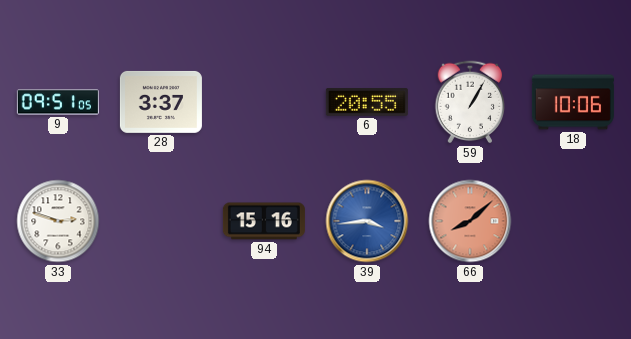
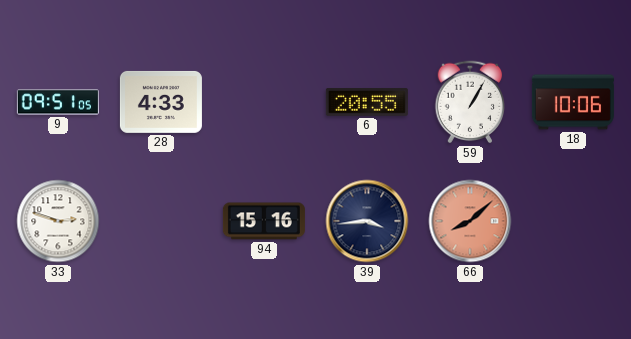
28: 3:37 -> 4:33 (161, 102)
39 dial: blue -> navy (367, 221)
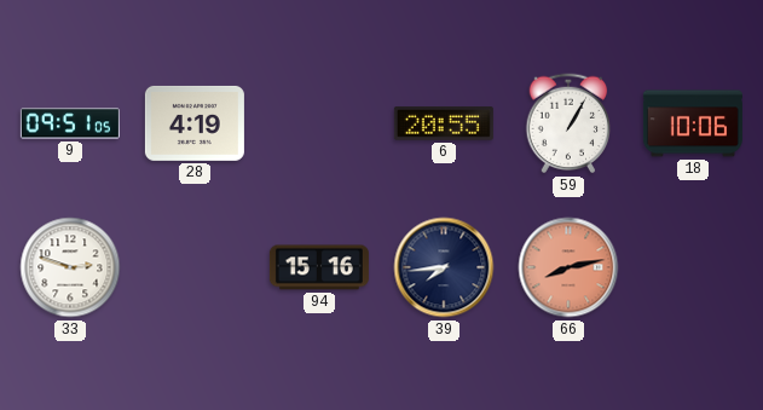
28: 4:33 -> 4:19 (195, 123)
39: 3:44 -> 7:44 (444, 267)
66: 8:08 -> 8:13 (568, 267)
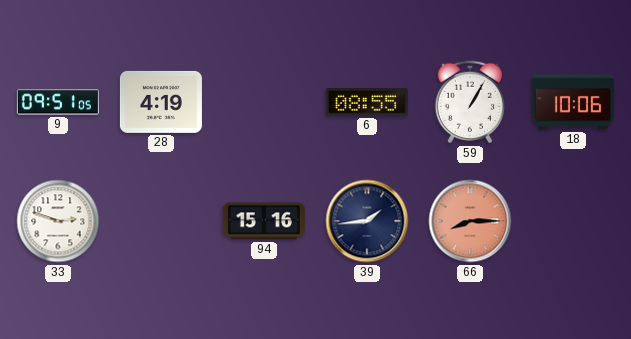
6: 20:55 -> 08:55 (367, 103)
39: 7:44 -> 1:44 (367, 221)
66: 8:13 -> 8:15 (470, 221)
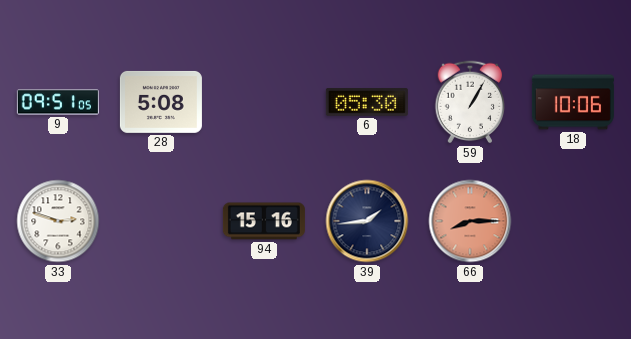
28: 4:19 -> 5:08 (161, 102)
6: 08:55 -> 05:30 (367, 103)
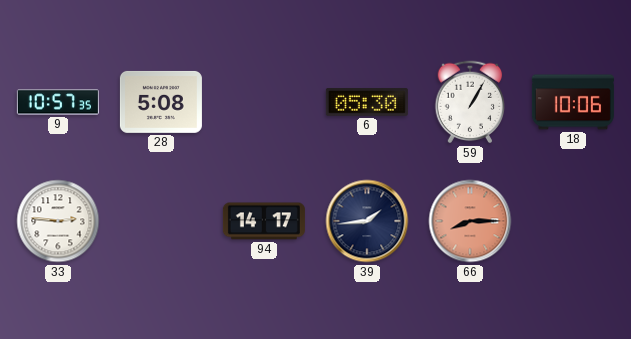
9: 09:51 -> 10:57 (58, 102)
33: 2:48 -> 2:46 (58, 221)
94: 15:16 -> 14:17 (264, 221)
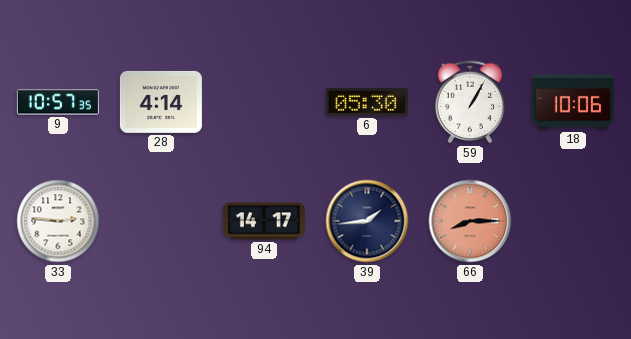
28: 5:08 -> 4:14 (161, 102)
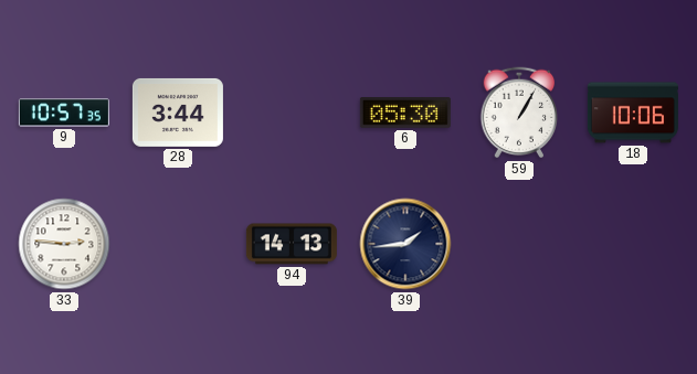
28: 4:14 -> 3:44 (178, 113)
94: 14:17 -> 14:13 (292, 244)
66: 8:15 -> none (470, 221)
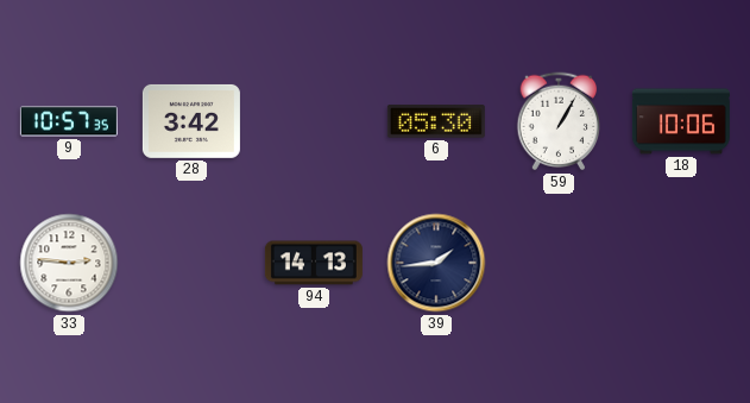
28: 3:44 -> 3:42 (191, 121)
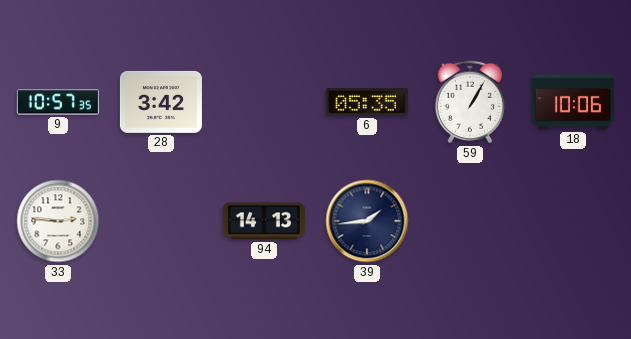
6: 05:30 -> 05:35 (367, 103)
